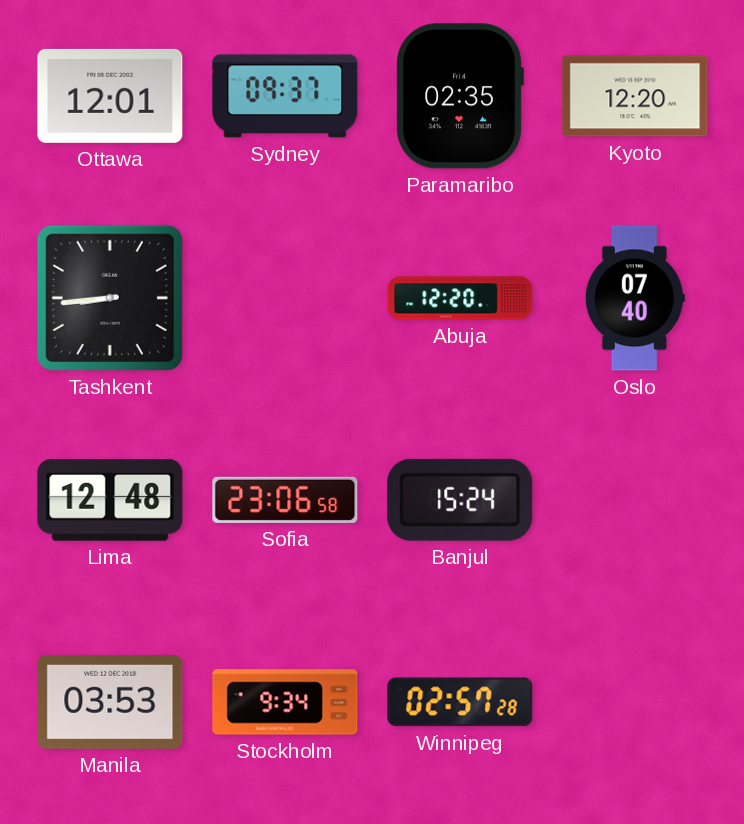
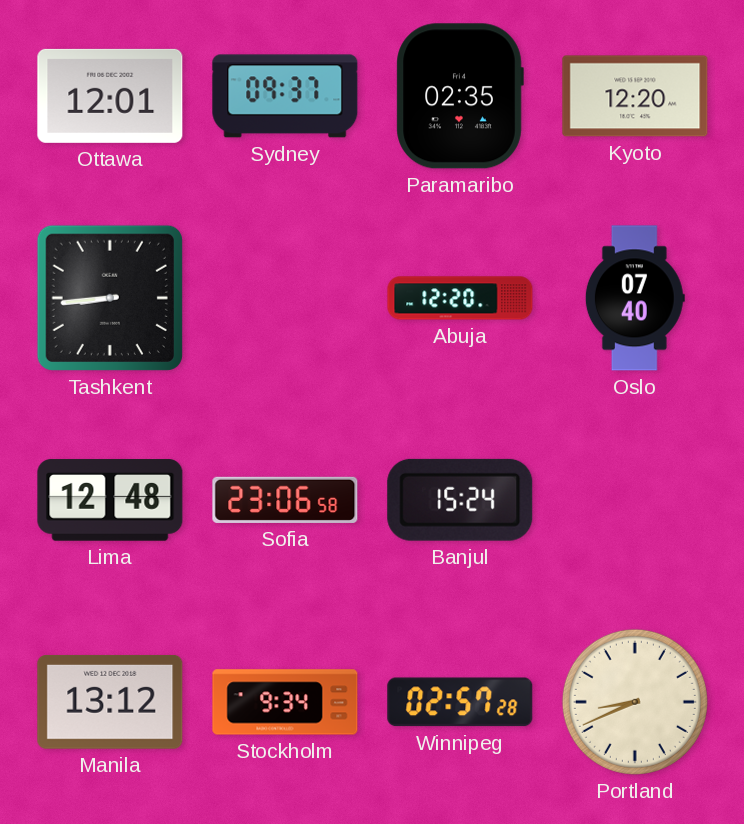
Manila: 03:53 -> 13:12 (110, 702)
Portland: none -> 8:41 (635, 702)
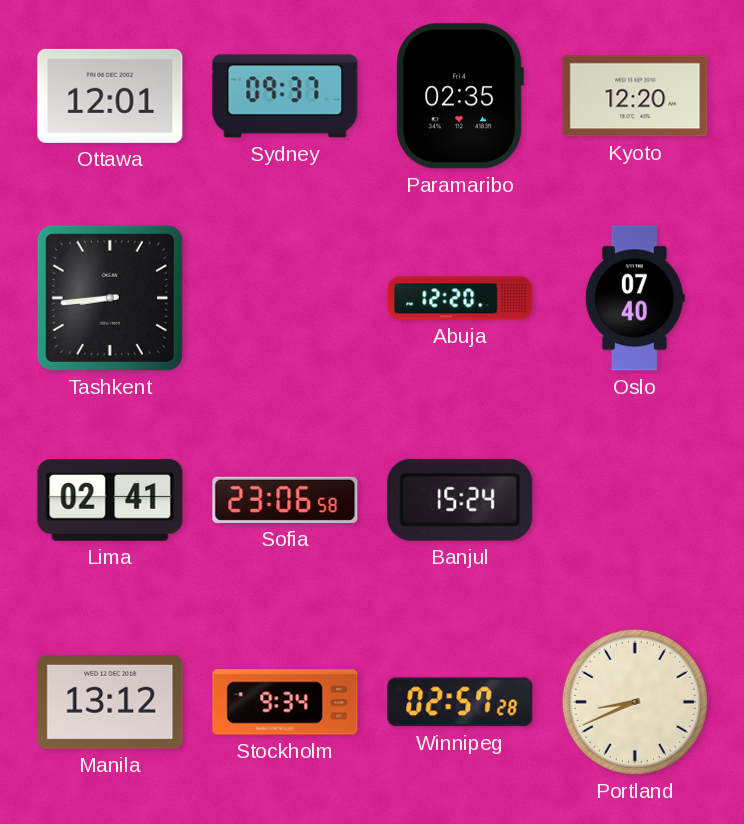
Lima: 12:48 -> 02:41 (110, 500)
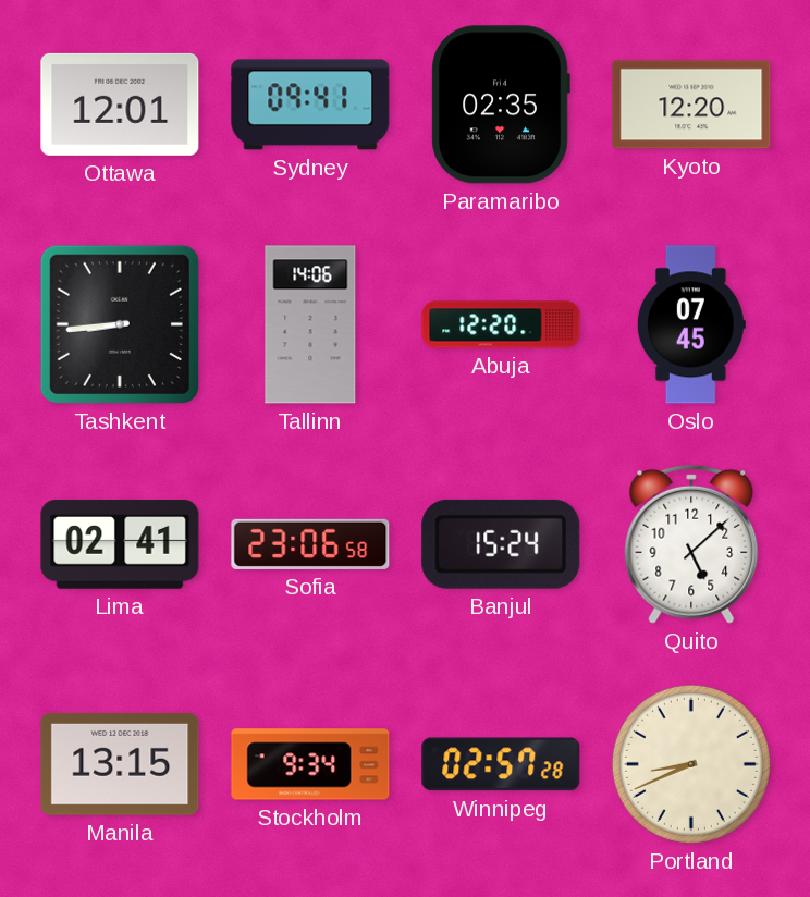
Sydney: 09:37 -> 09:41 (310, 105)
Tallinn: none -> 14:06 (310, 324)
Oslo: 07:40 -> 07:45 (691, 324)
Quito: none -> 5:08 (691, 544)
Manila: 13:12 -> 13:15 (120, 764)
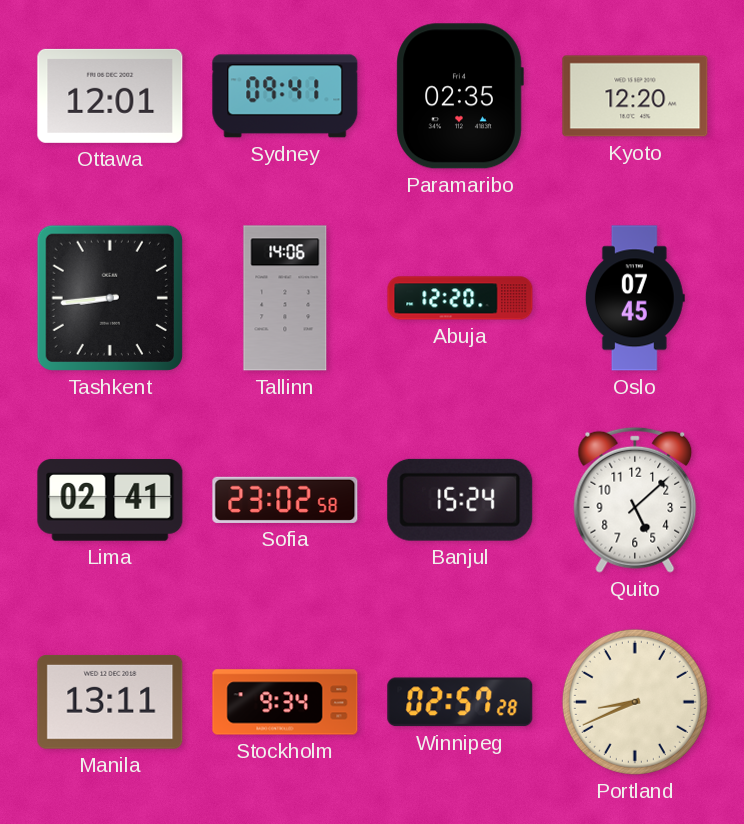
Sofia: 23:06 -> 23:02 (285, 500)
Manila: 13:15 -> 13:11 (110, 702)
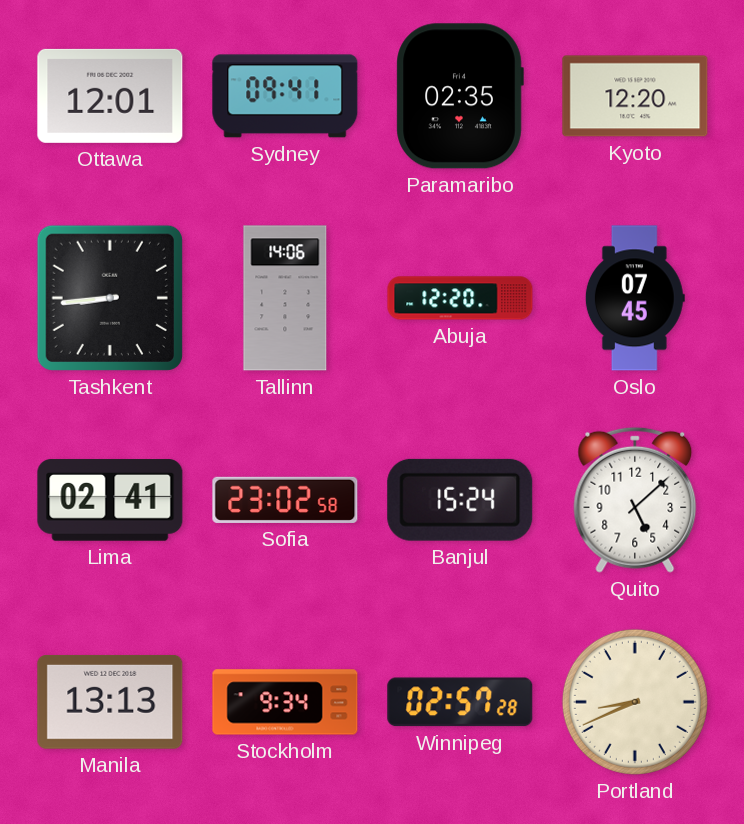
Manila: 13:11 -> 13:13 (110, 702)
